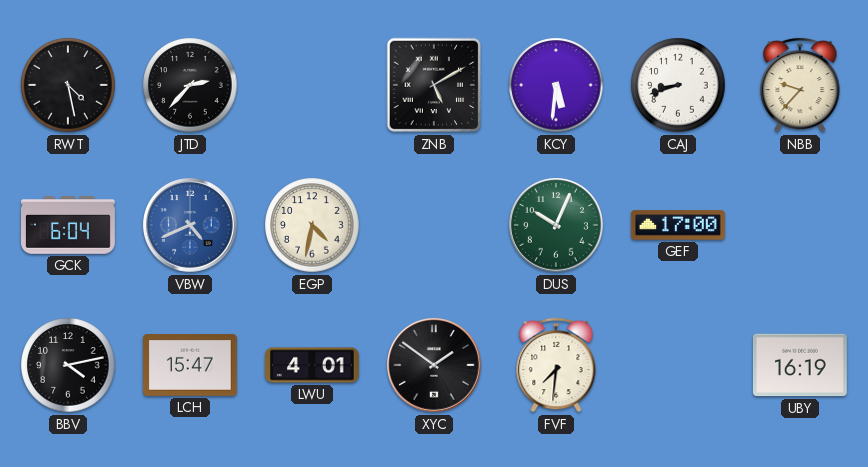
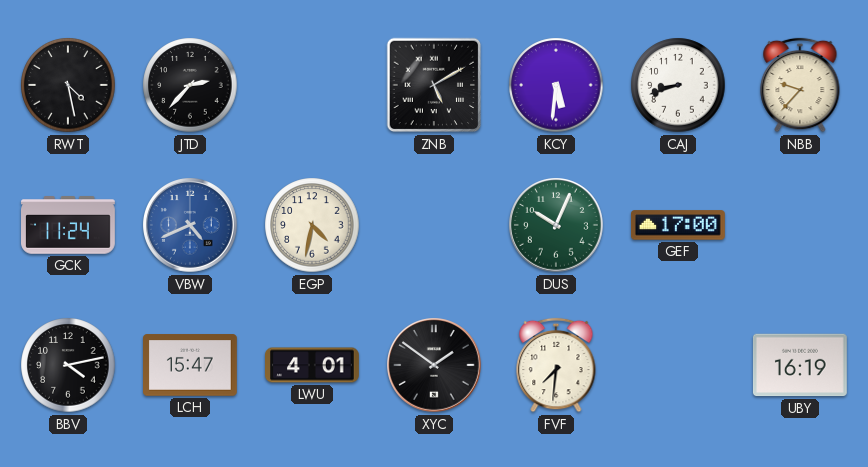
GCK: 6:04 -> 11:24 (69, 225)
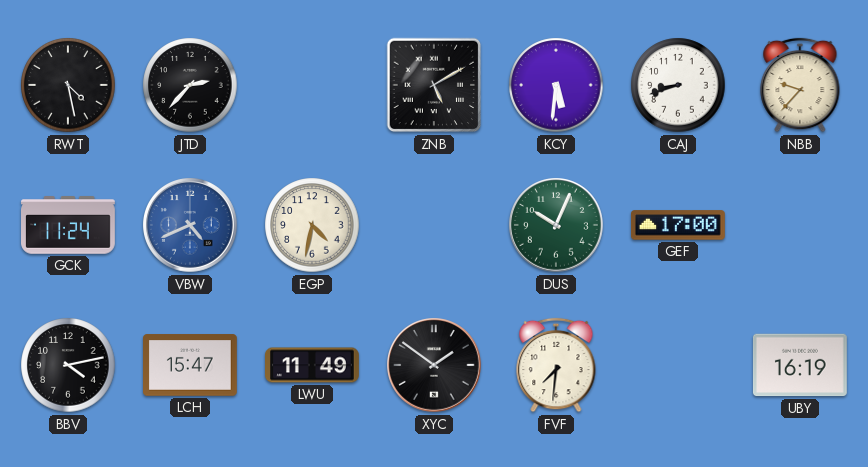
LWU: 4:01 -> 11:49 (313, 365)
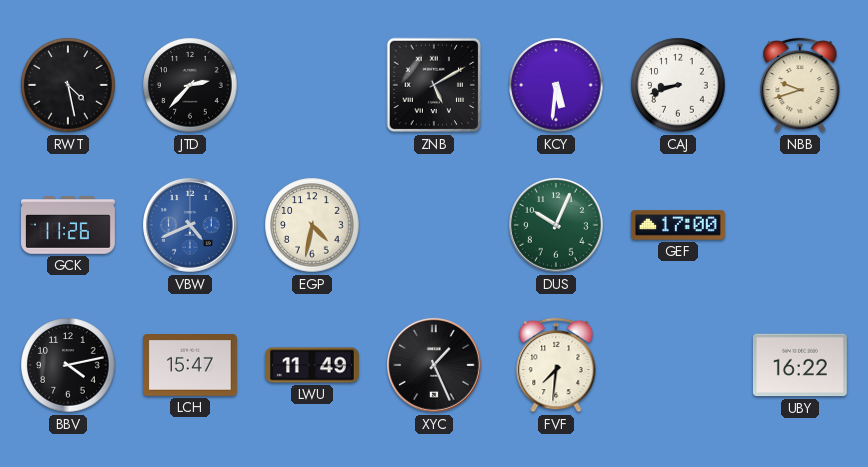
NBB: 9:37 -> 9:42 (800, 85)
GCK: 11:24 -> 11:26 (69, 225)
XYC: 1:51 -> 1:26 (435, 366)
UBY: 16:19 -> 16:22 (800, 365)
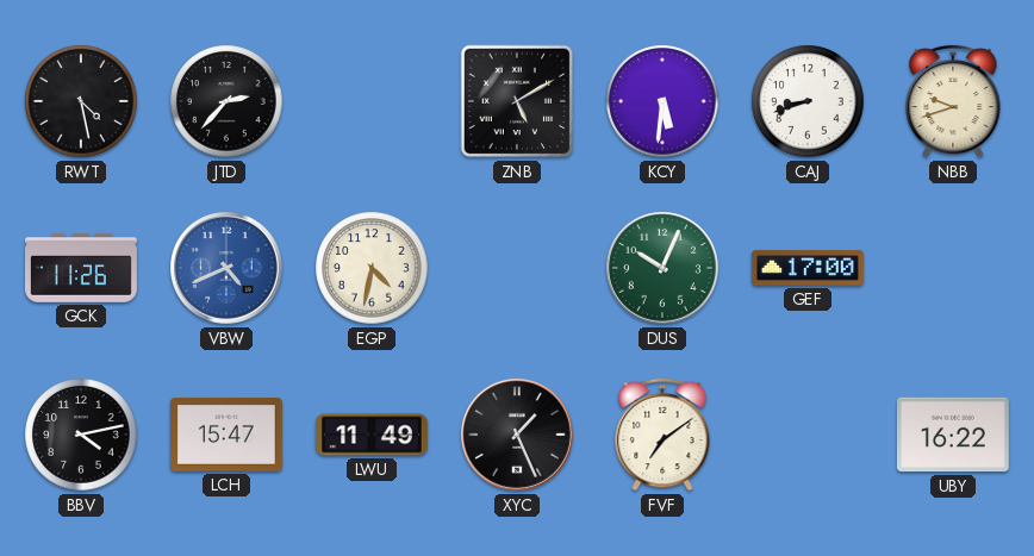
FVF: 7:31 -> 7:09 (662, 435)
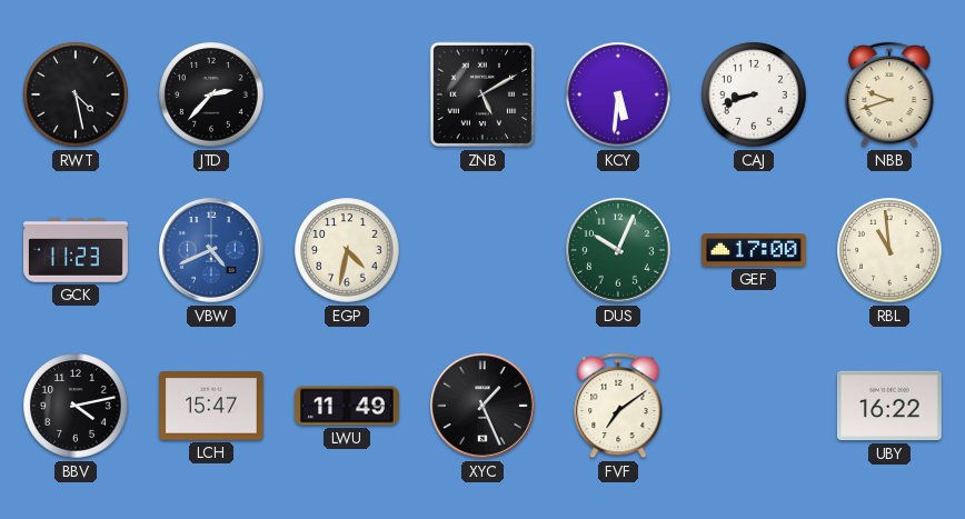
GCK: 11:26 -> 11:23 (77, 250)
RBL: none -> 10:59 (889, 250)
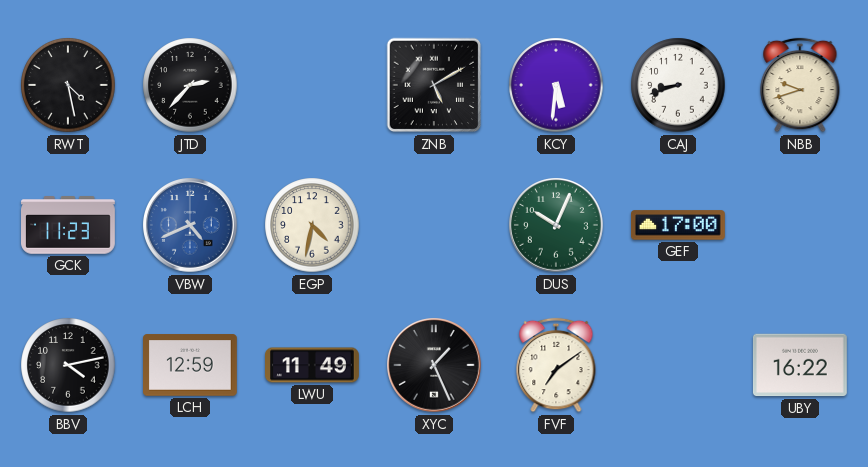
RBL: 10:59 -> none (889, 250)
LCH: 15:47 -> 12:59 (191, 365)
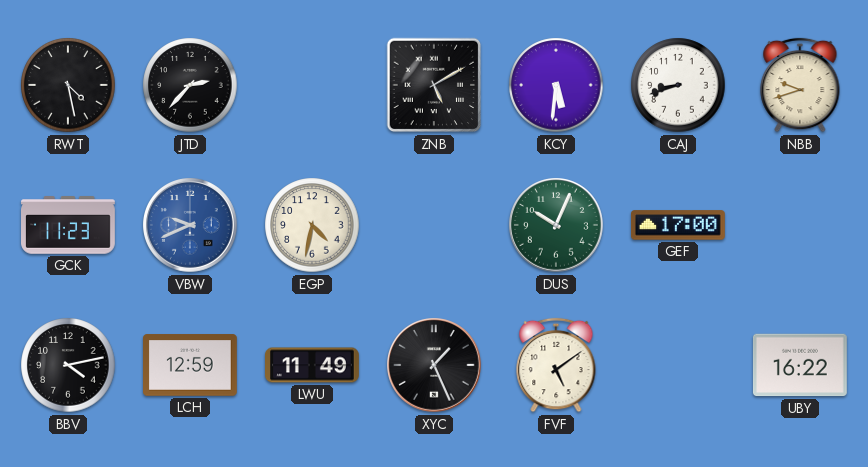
VBW: 4:41 -> 9:41 (191, 226)
FVF: 7:09 -> 5:09 (556, 365)
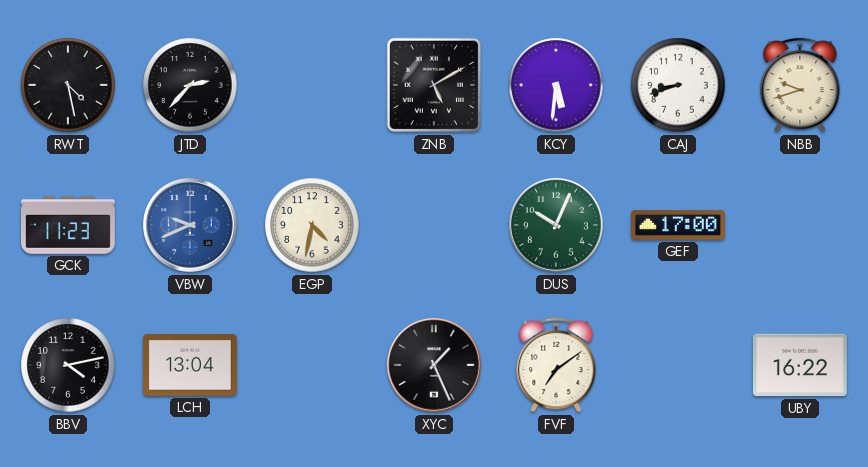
LCH: 12:59 -> 13:04 (191, 365)
LWU: 11:49 -> none (313, 365)
FVF: 5:09 -> 7:09 (556, 365)
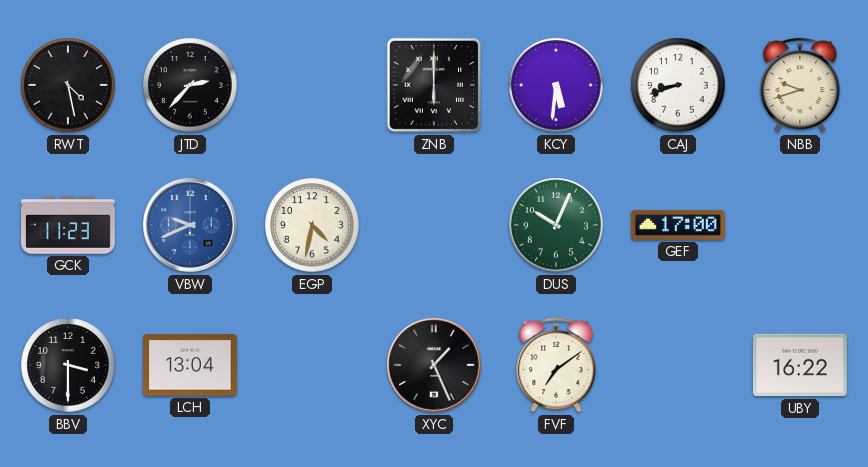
ZNB: 5:10 -> 6:00 (434, 85)
BBV: 4:13 -> 3:30 (68, 365)
